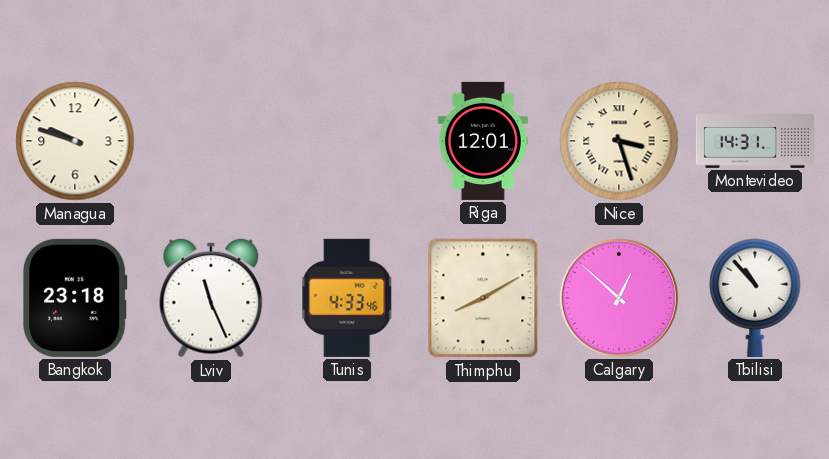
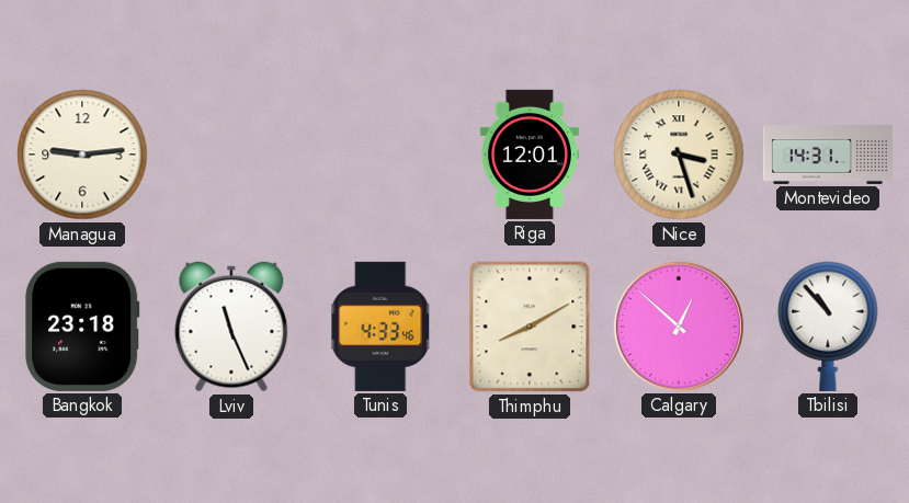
Managua: 9:48 -> 9:14 (82, 155)
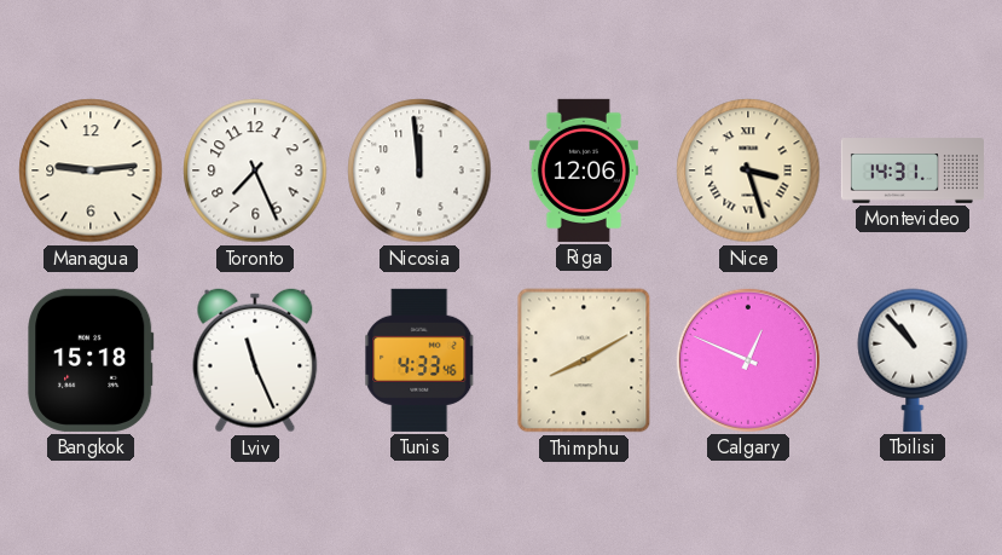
Toronto: none -> 7:26 (255, 170)
Nicosia: none -> 11:59 (419, 170)
Riga: 12:01 -> 12:06 (584, 170)
Bangkok: 23:18 -> 15:18 (91, 360)
Calgary: 12:52 -> 12:49 (748, 360)
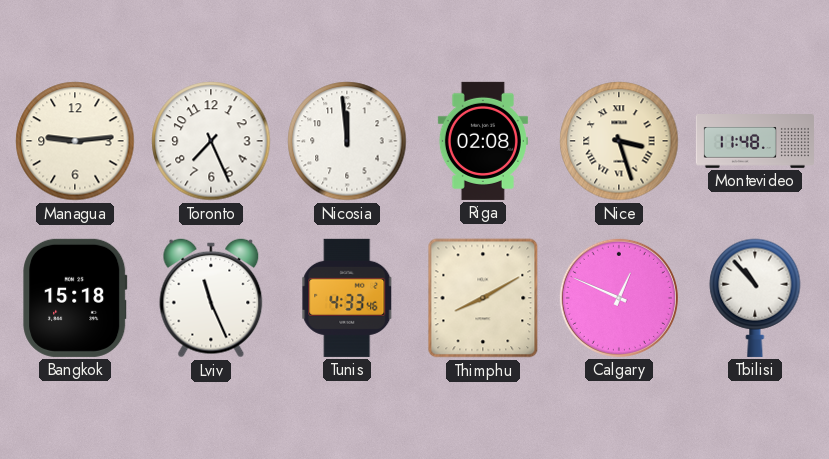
Riga: 12:06 -> 02:08 (483, 141)
Montevideo: 14:31 -> 11:48 (755, 142)
